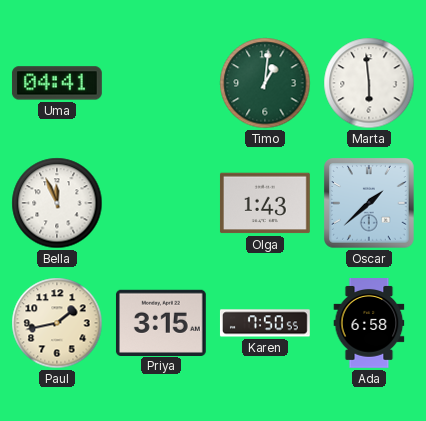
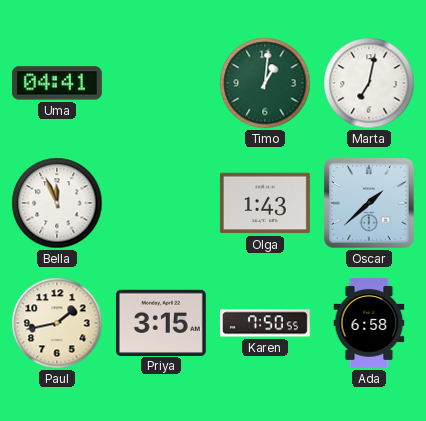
Marta: 5:59 -> 7:02 (369, 83)
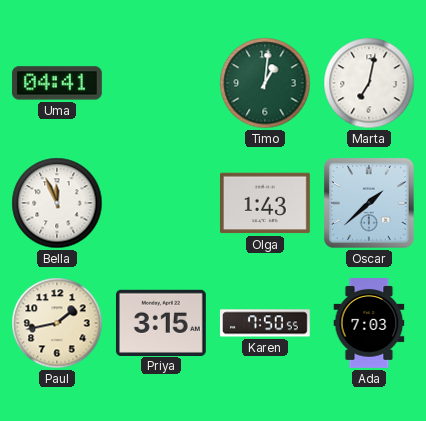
Ada: 6:58 -> 7:03 (369, 324)
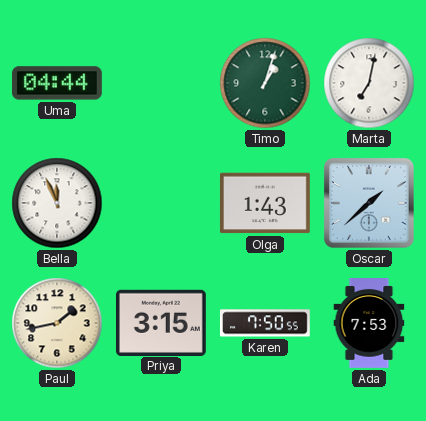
Uma: 04:41 -> 04:44 (57, 83)
Timo: 1:01 -> 1:03 (265, 83)
Ada: 7:03 -> 7:53 (369, 324)
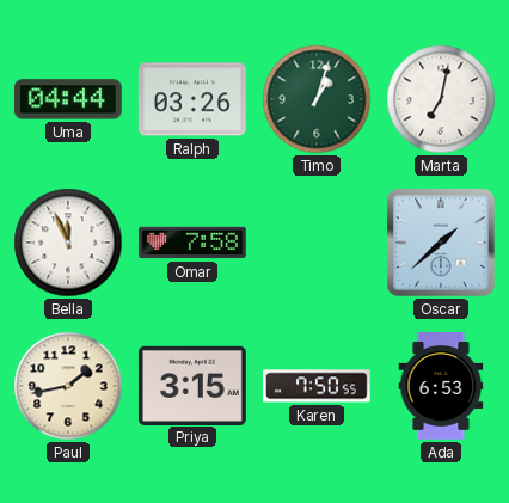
Ralph: none -> 03:26 (192, 99)
Omar: none -> 7:58 (194, 243)
Olga: 1:43 -> none (265, 203)
Ada: 7:53 -> 6:53 (441, 387)
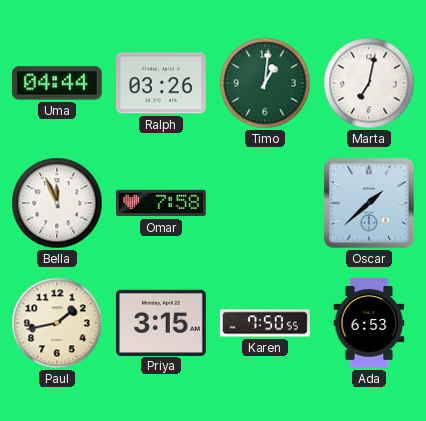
Timo: 1:03 -> 1:01 (265, 83)
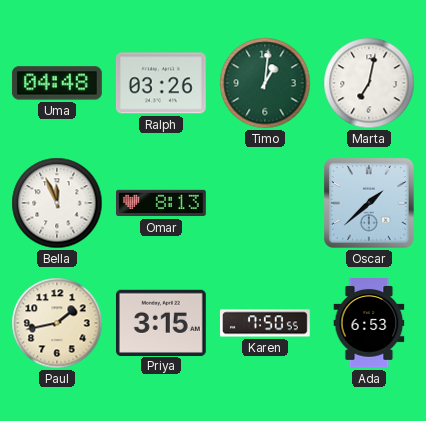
Uma: 04:44 -> 04:48 (57, 83)
Omar: 7:58 -> 8:13 (162, 203)
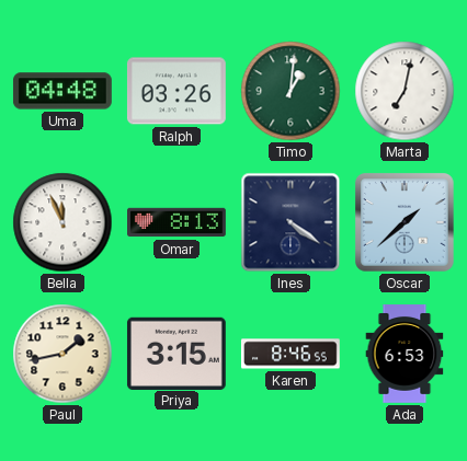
Ines: none -> 4:21 (291, 222)
Karen: 7:50 -> 8:46 (291, 354)
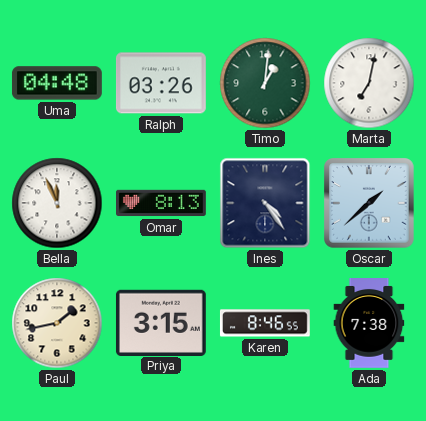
Ines: 4:21 -> 4:24 (265, 203)
Ada: 6:53 -> 7:38 (369, 324)
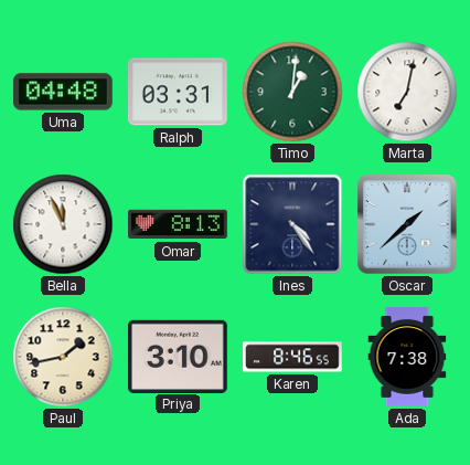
Ralph: 03:26 -> 03:31 (178, 92)
Priya: 3:15 -> 3:10 (178, 356)
